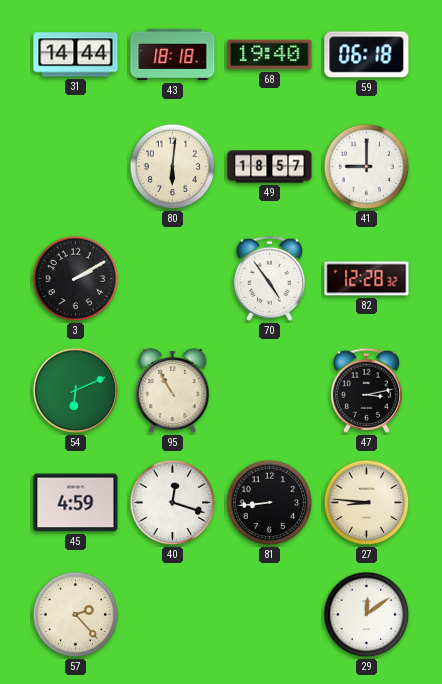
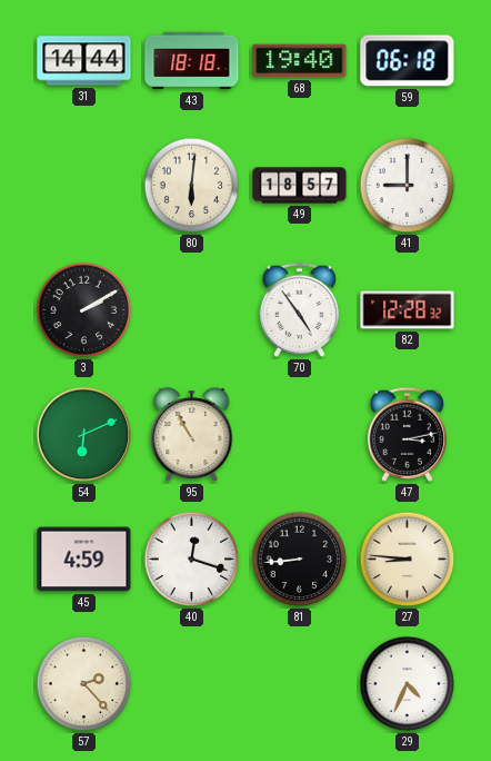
29: 12:09 -> 4:34 (408, 684)
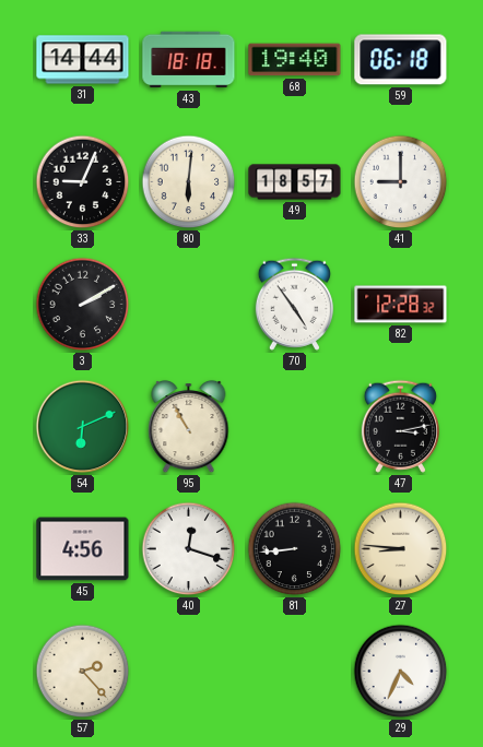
33: none -> 9:04 (83, 182)
45: 4:59 -> 4:56 (83, 549)
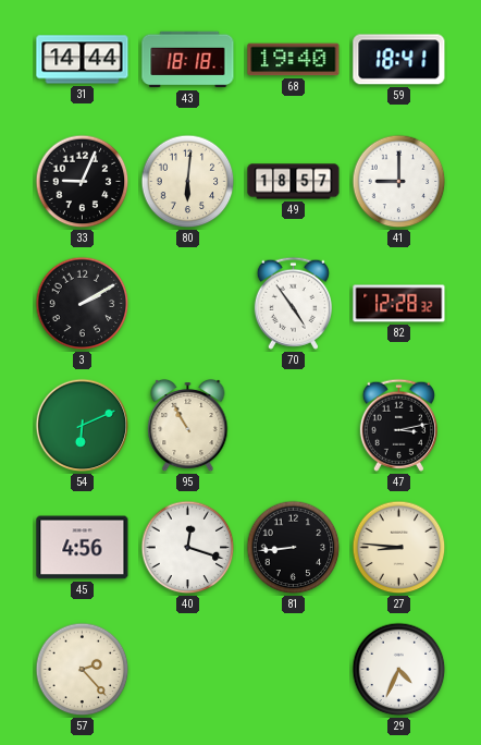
59: 06:18 -> 18:41 (399, 60)
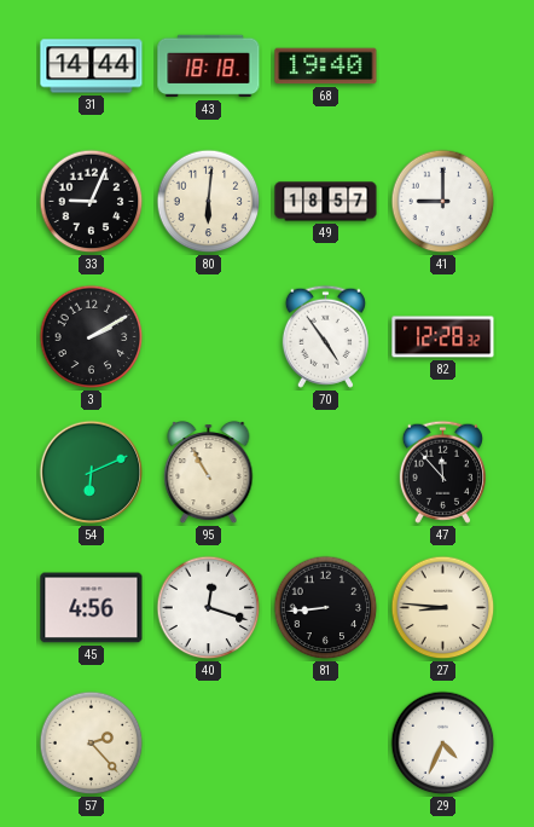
59: 18:41 -> none (399, 60)
47: 3:13 -> 11:53 (442, 472)
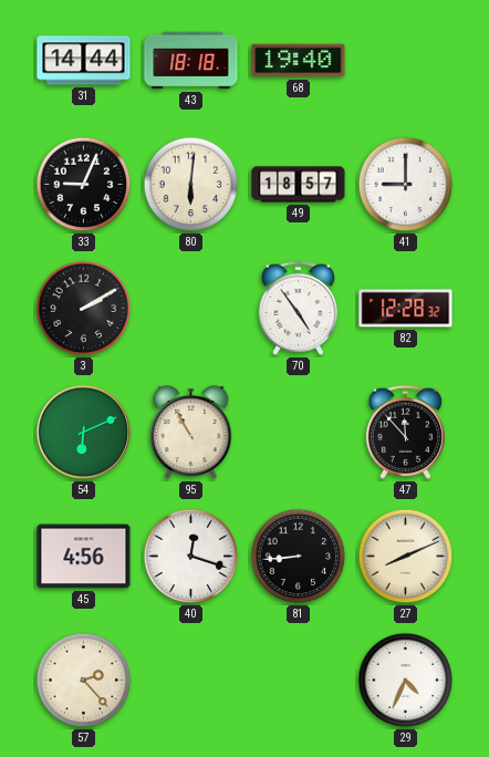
27: 8:46 -> 8:11 (406, 557)
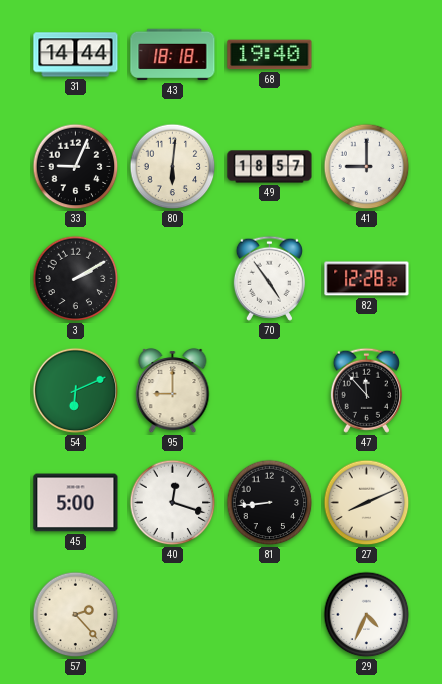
95: 10:55 -> 9:00 (173, 391)
45: 4:56 -> 5:00 (76, 503)
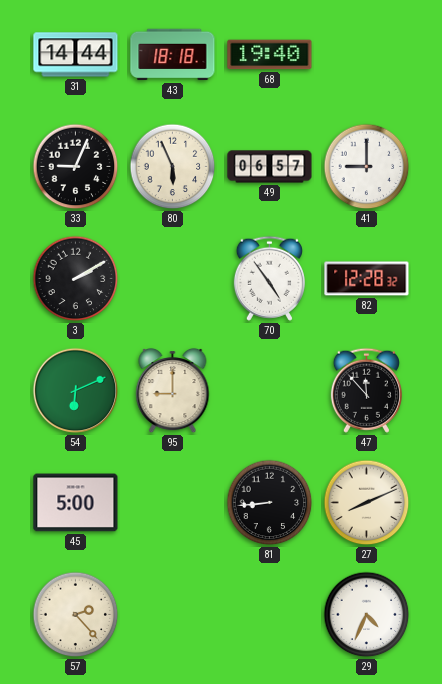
80: 6:01 -> 5:56 (173, 167)
49: 18:57 -> 06:57 (270, 167)
40: 12:18 -> none (173, 503)
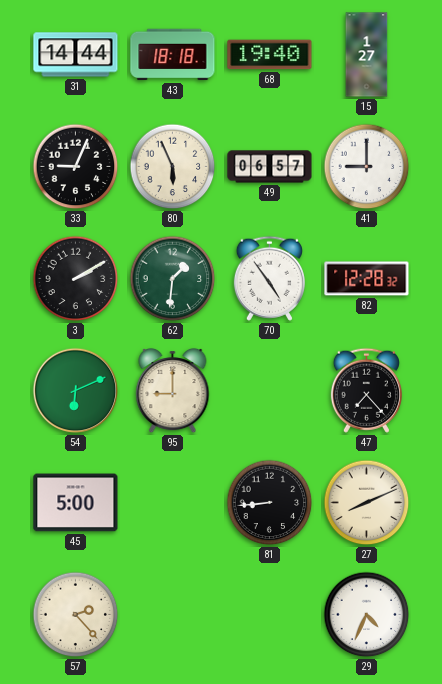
15: none -> 1:27 (367, 55)
62: none -> 1:31 (173, 279)
47: 11:53 -> 7:23 (366, 390)
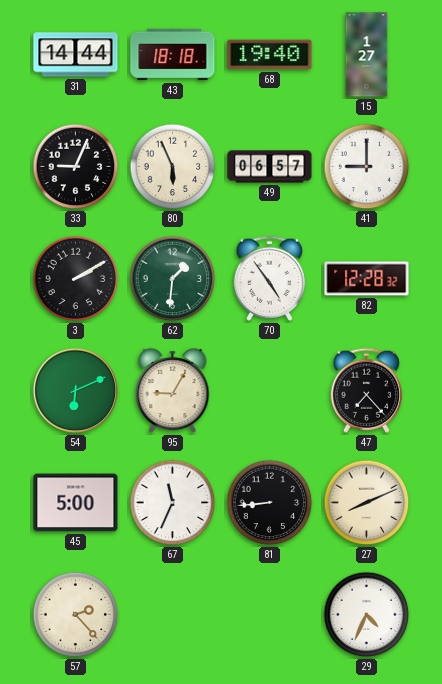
95: 9:00 -> 9:05 (173, 391)
67: none -> 11:34 (173, 503)
